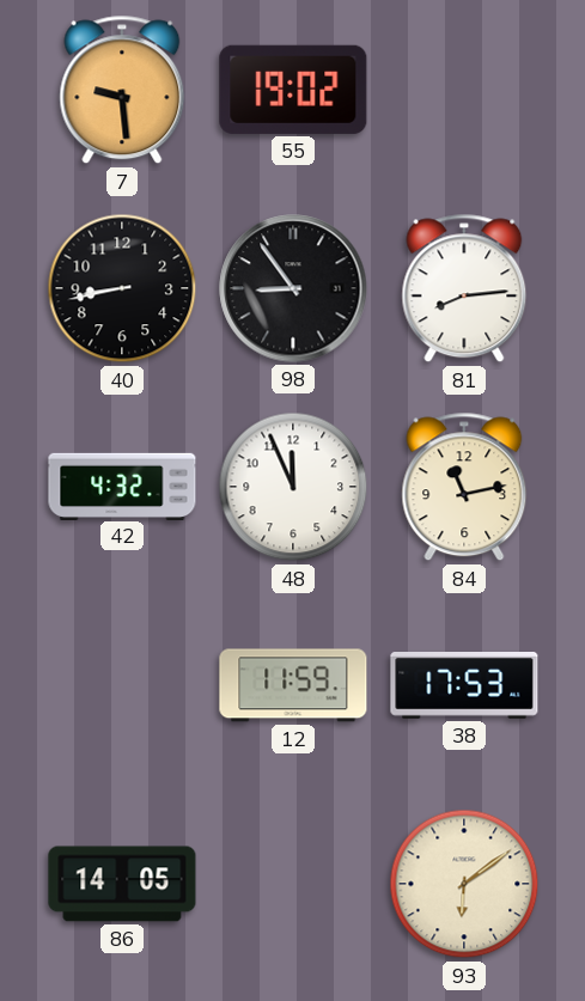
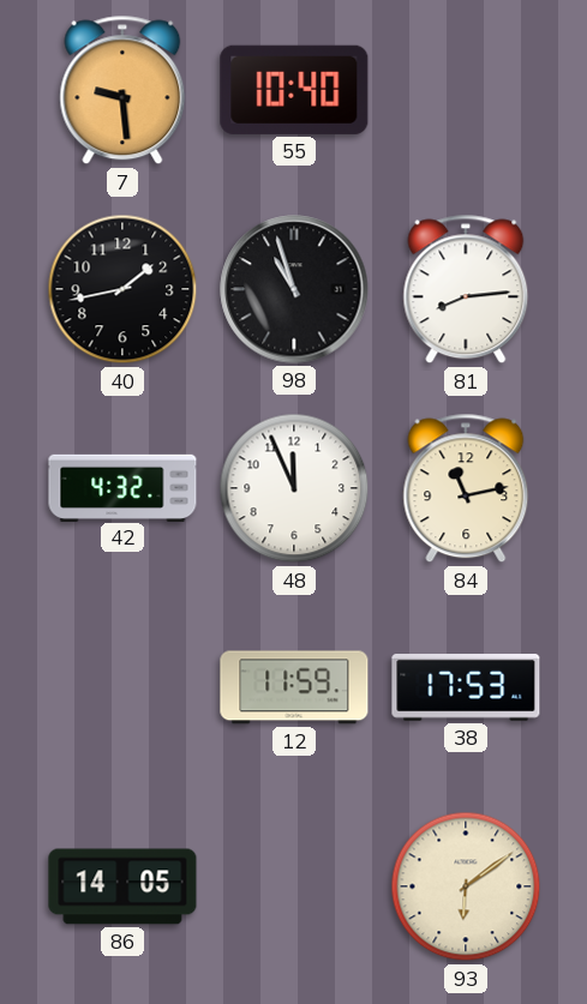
55: 19:02 -> 10:40 (294, 90)
40: 8:43 -> 1:43 (122, 289)
98: 8:54 -> 10:57 (294, 289)
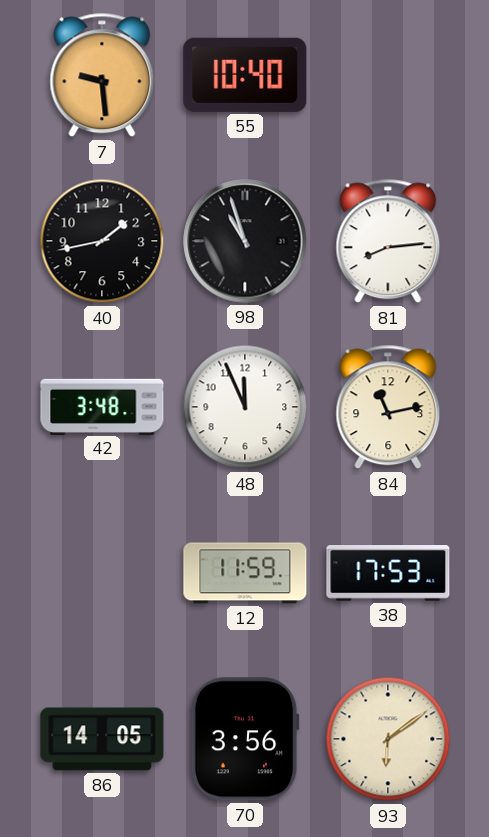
42: 4:32 -> 3:48 (102, 406)
70: none -> 3:56 (245, 739)
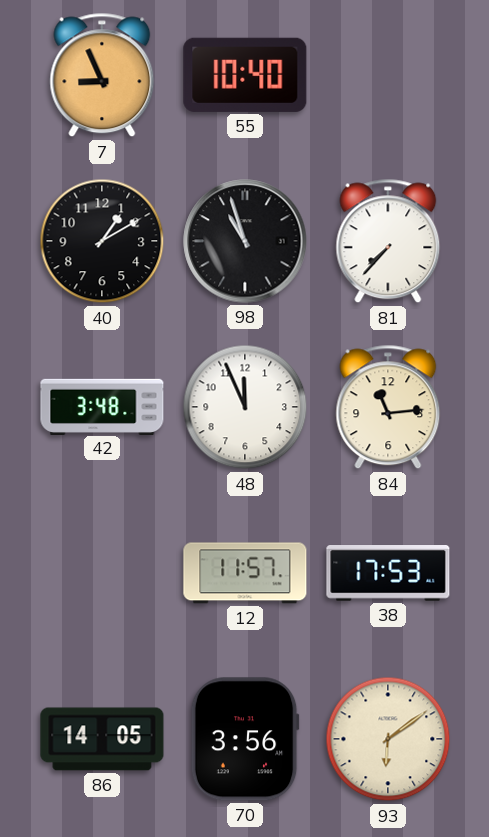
7: 9:29 -> 8:56 (102, 75)
40: 1:43 -> 1:10 (102, 241)
81: 8:14 -> 7:37 (388, 241)
84: 11:13 -> 11:14 (388, 407)
12: 11:59 -> 11:57 (245, 573)
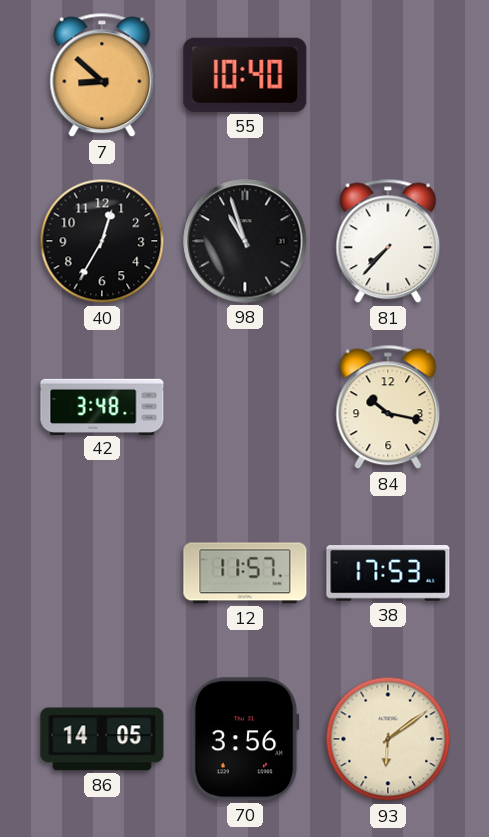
7: 8:56 -> 8:52 (102, 75)
40: 1:10 -> 12:35 (102, 241)
48: 11:56 -> none (245, 407)
84: 11:14 -> 10:17 (388, 407)
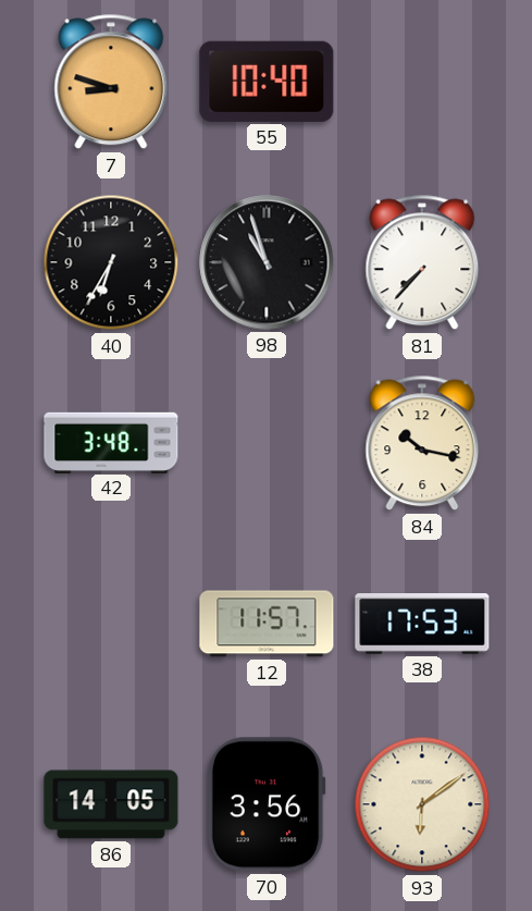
7: 8:52 -> 8:48 (111, 82)
40: 12:35 -> 6:35 (111, 262)
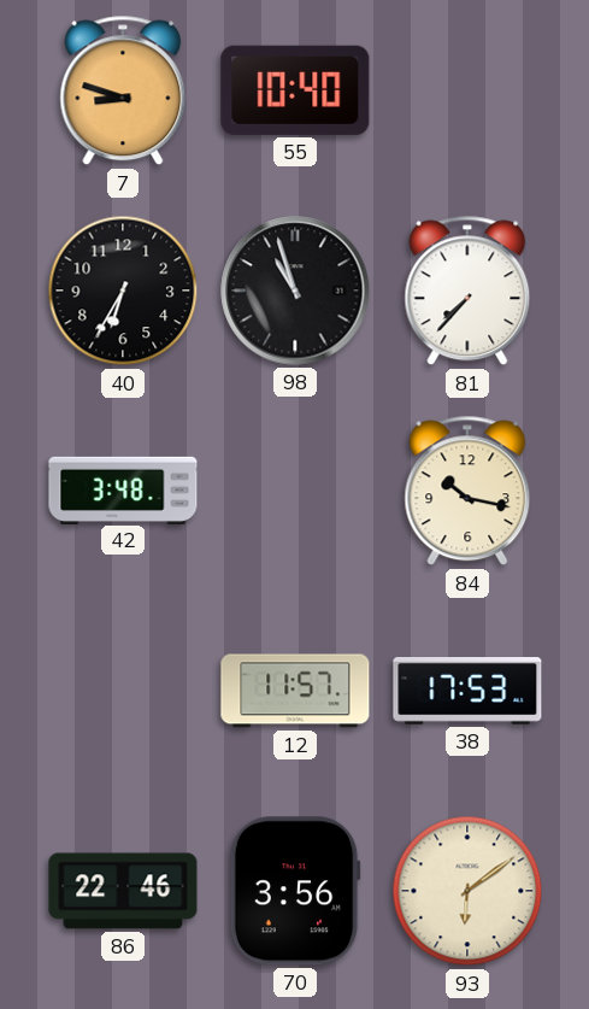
86: 14:05 -> 22:46 (123, 891)
